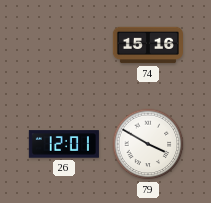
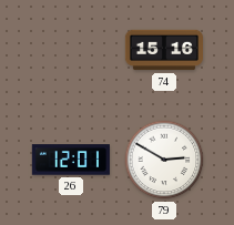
79: 3:50 -> 2:50 (164, 160)
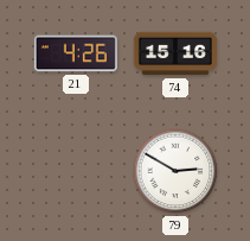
21: none -> 4:26 (76, 53)
26: 12:01 -> none (71, 160)
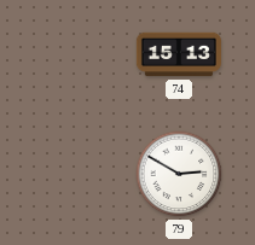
21: 4:26 -> none (76, 53)
74: 15:16 -> 15:13 (178, 54)
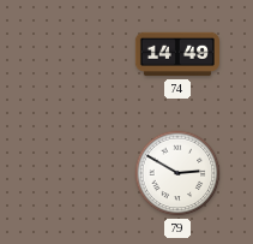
74: 15:13 -> 14:49 (176, 54)
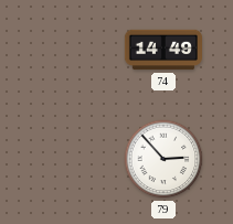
79: 2:50 -> 2:53 (163, 159)
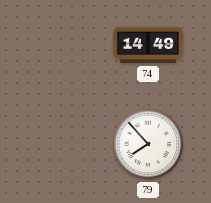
79: 2:53 -> 7:53 (148, 144)
